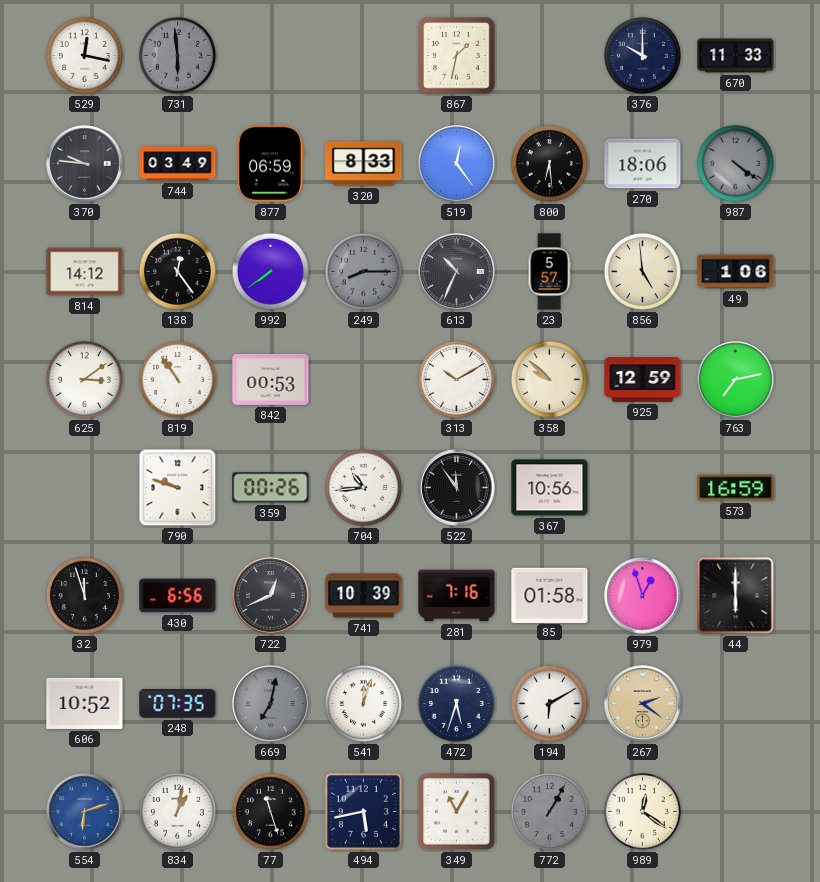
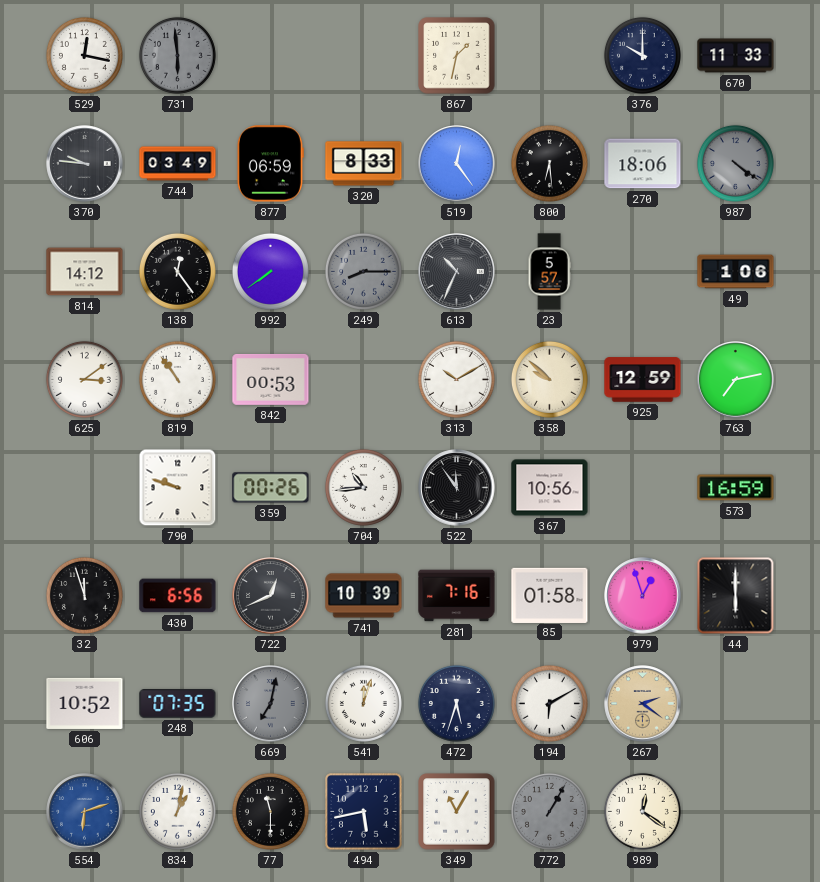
856: 4:59 -> none (642, 271)
77: 11:27 -> 11:30 (270, 811)
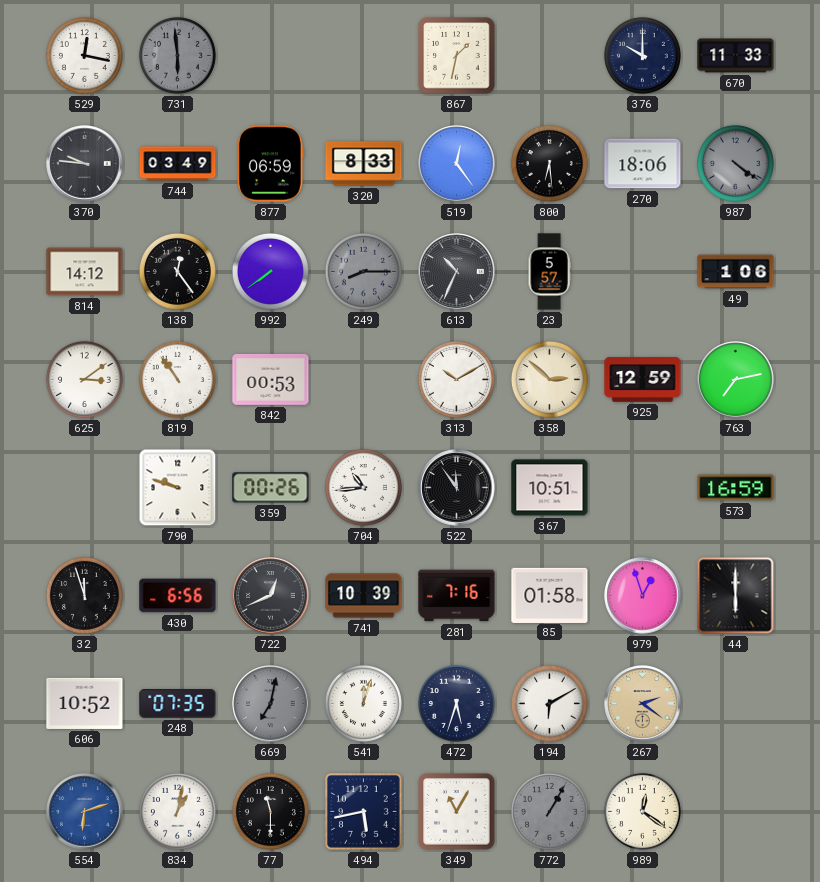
358: 9:52 -> 2:52 (549, 379)
367: 10:56 -> 10:51 (550, 488)
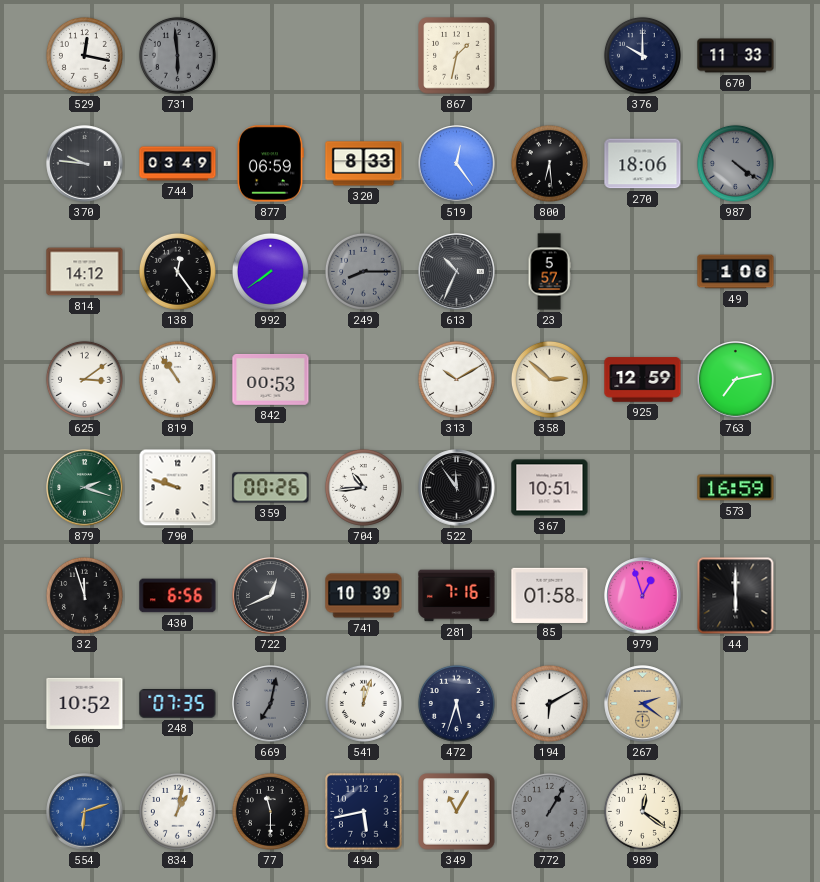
879: none -> 2:18 (85, 488)
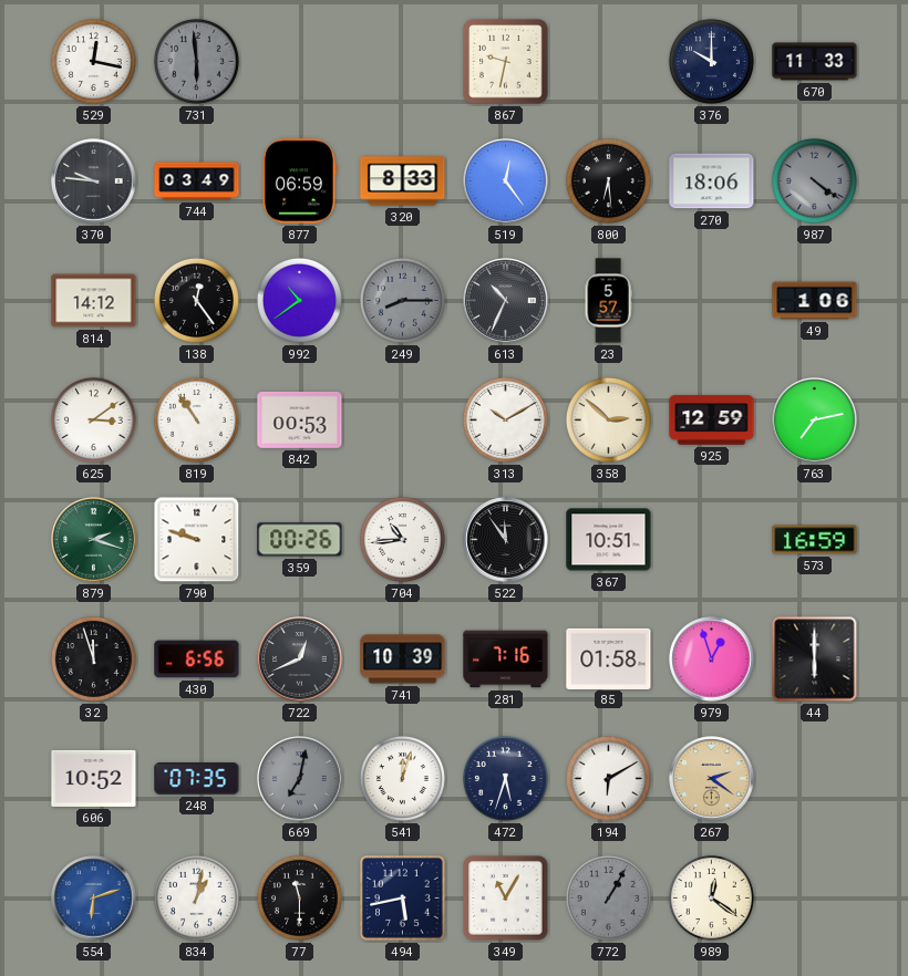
867: 1:32 -> 9:32 (506, 62)
992: 7:39 -> 10:39 (299, 300)
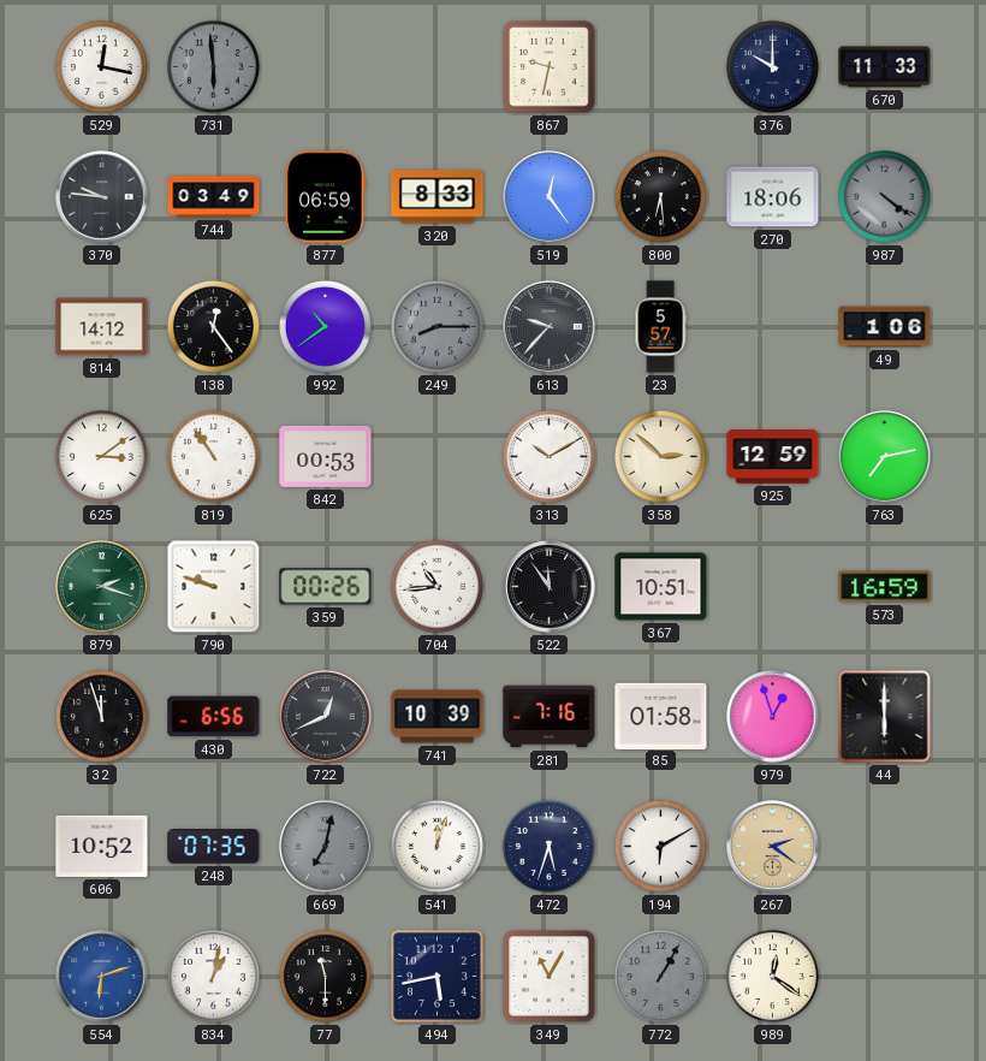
613: 10:34 -> 9:37 (550, 327)
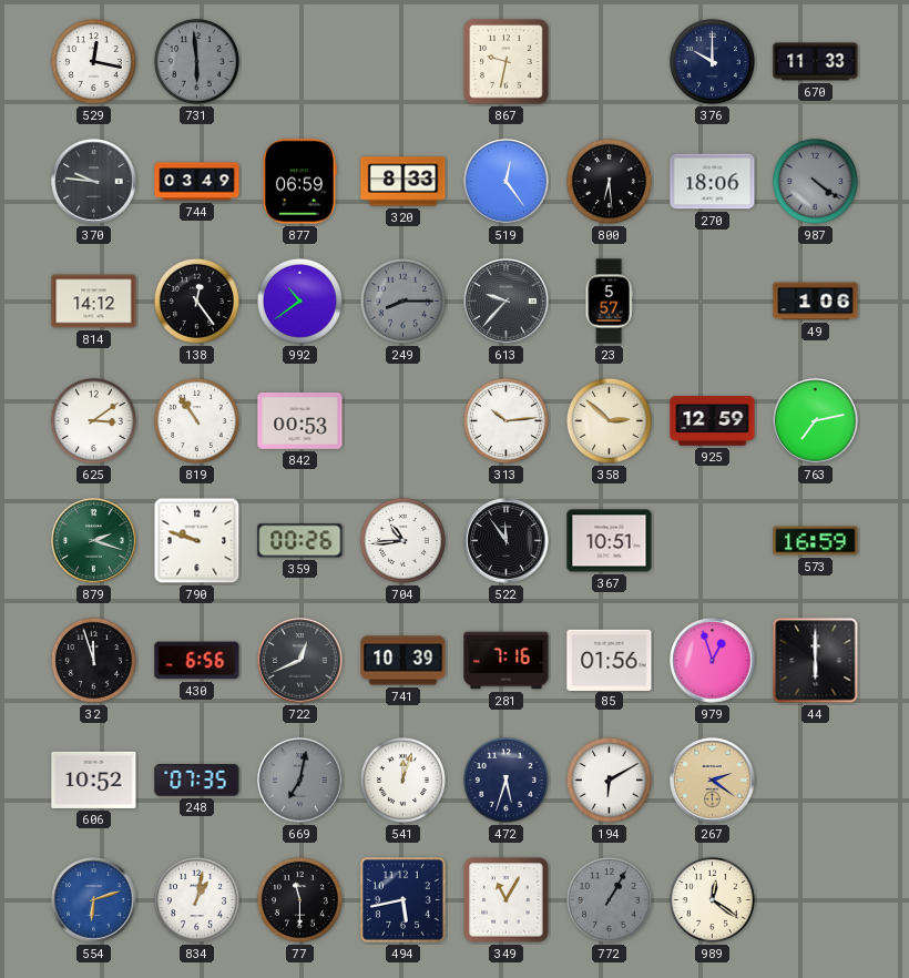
313: 10:10 -> 10:14 (505, 420)
85: 01:58 -> 01:56 (610, 660)
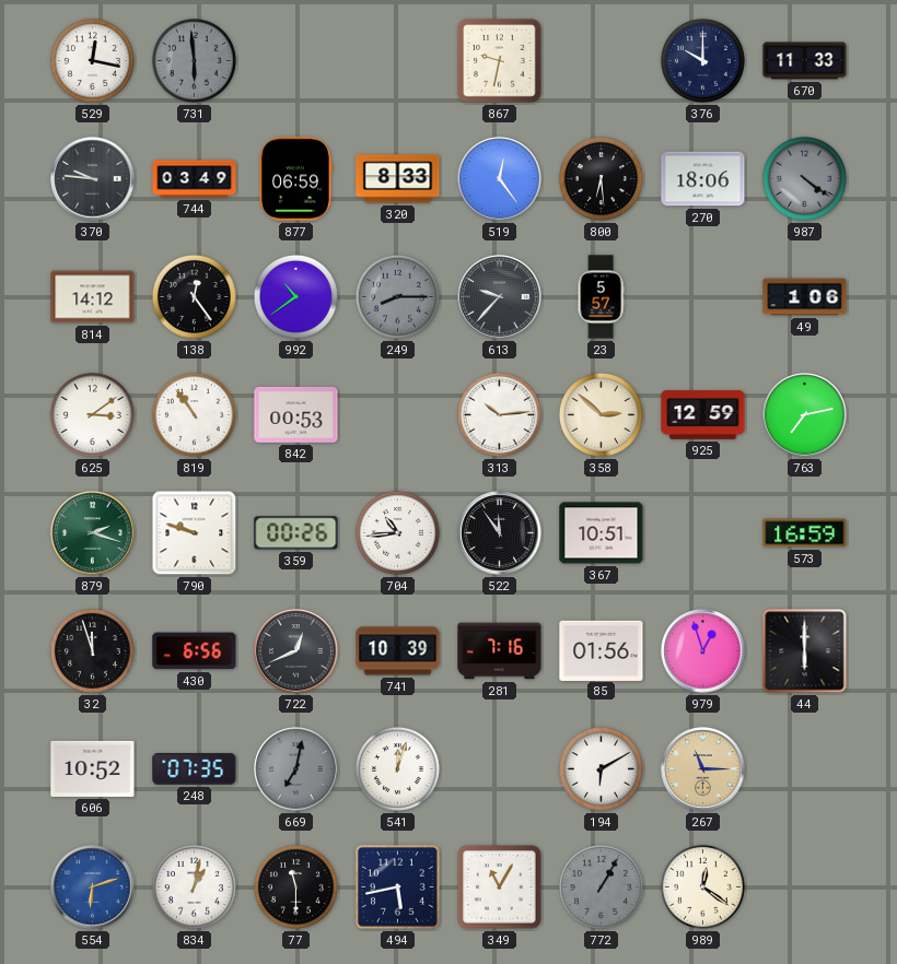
472: 5:33 -> none (505, 780)
267: 2:21 -> 11:15 (703, 769)
